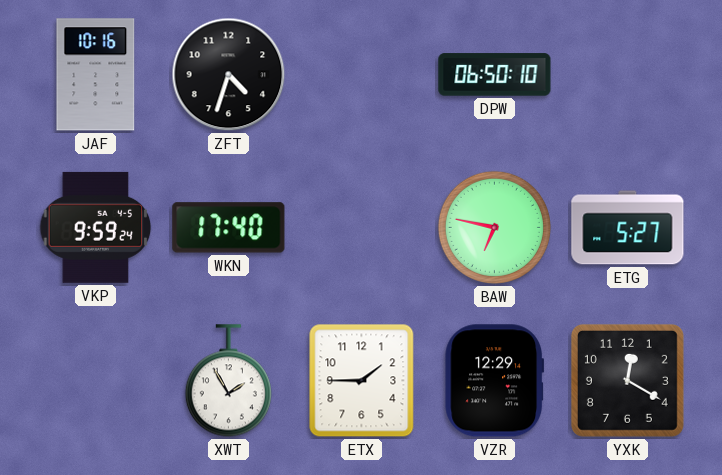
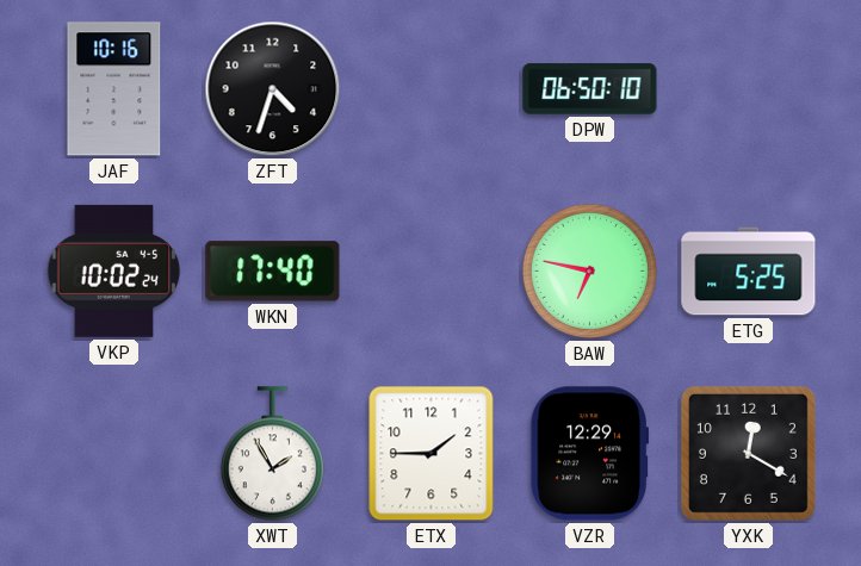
VKP: 9:59 -> 10:02 (114, 270)
ETG: 5:27 -> 5:25 (749, 272)
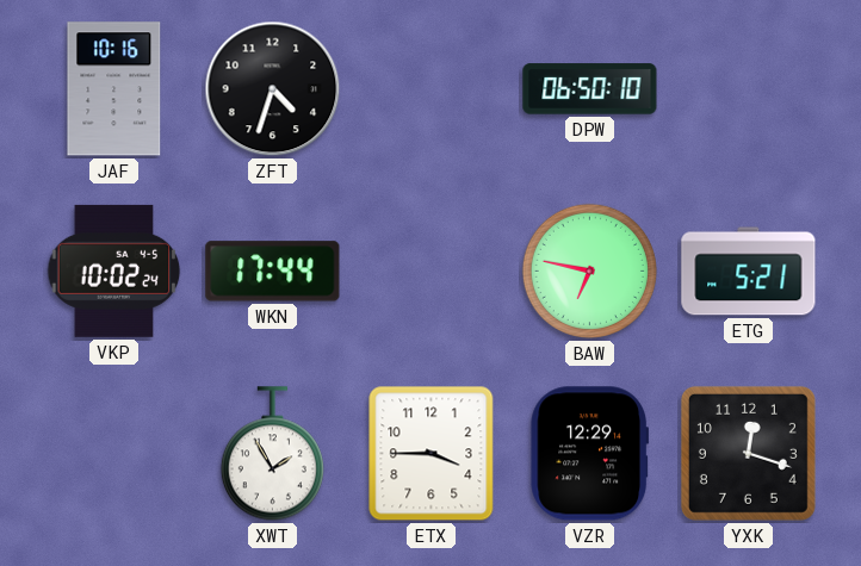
WKN: 17:40 -> 17:44 (273, 272)
ETG: 5:25 -> 5:21 (749, 272)
ETX: 1:45 -> 3:45 (432, 454)
YXK: 12:20 -> 12:18 (748, 453)
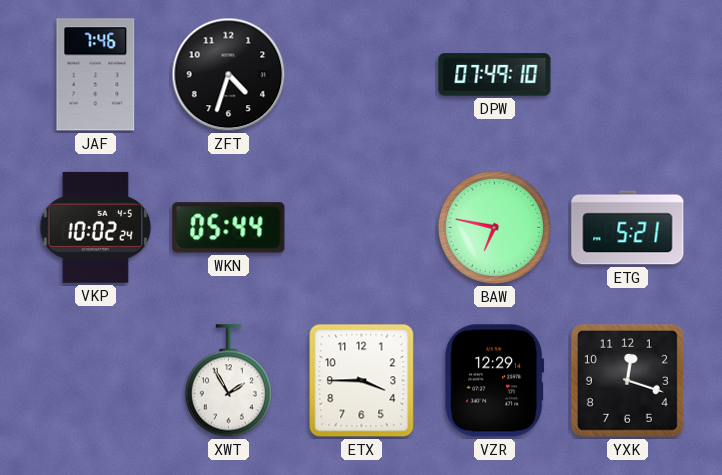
JAF: 10:16 -> 7:46 (96, 75)
DPW: 06:50 -> 07:49 (495, 75)
WKN: 17:44 -> 05:44 (229, 228)
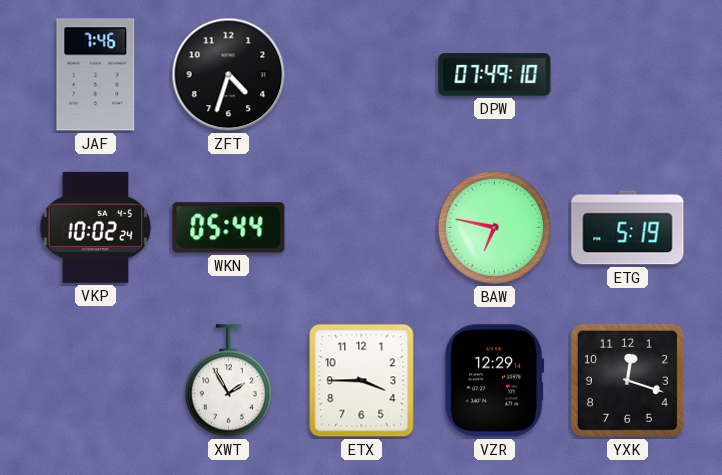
ETG: 5:21 -> 5:19 (628, 228)
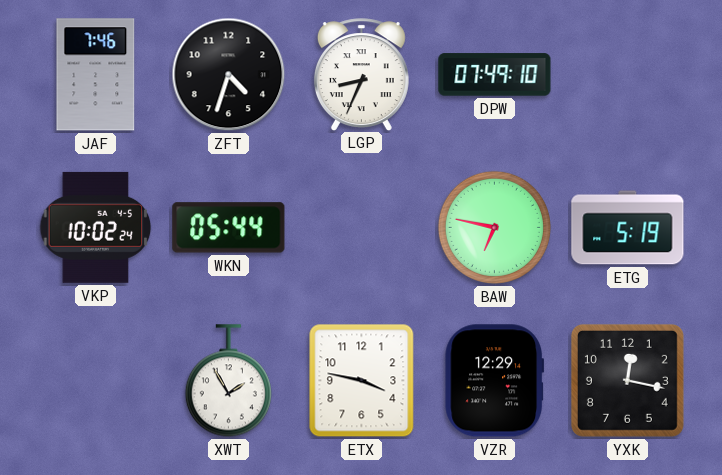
LGP: none -> 8:34 (361, 74)
ETX: 3:45 -> 3:47 (362, 381)
YXK: 12:18 -> 12:17 (627, 380)
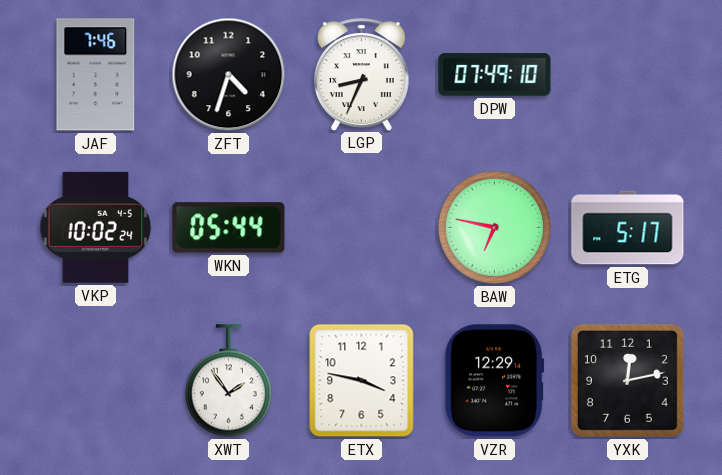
ETG: 5:19 -> 5:17 (628, 228)
XWT: 1:55 -> 1:54 (228, 381)
YXK: 12:17 -> 12:13 (627, 380)
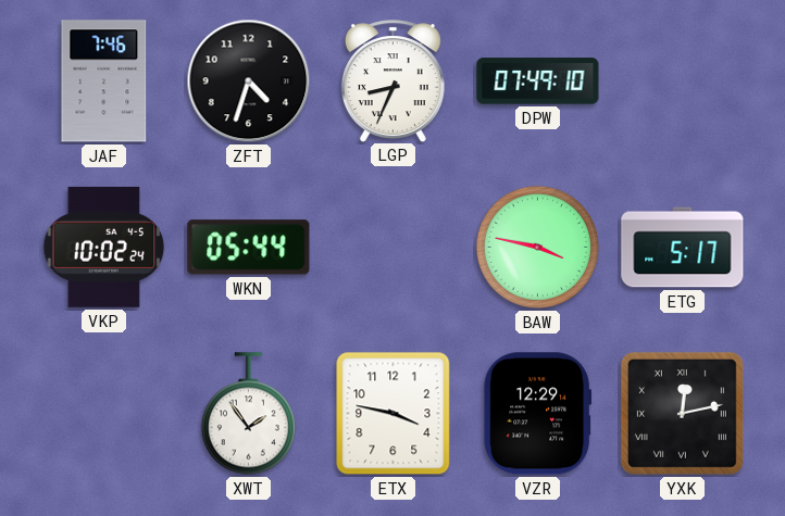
BAW: 6:47 -> 3:47 (537, 247)
YXK numerals: Arabic -> Roman (682, 413)
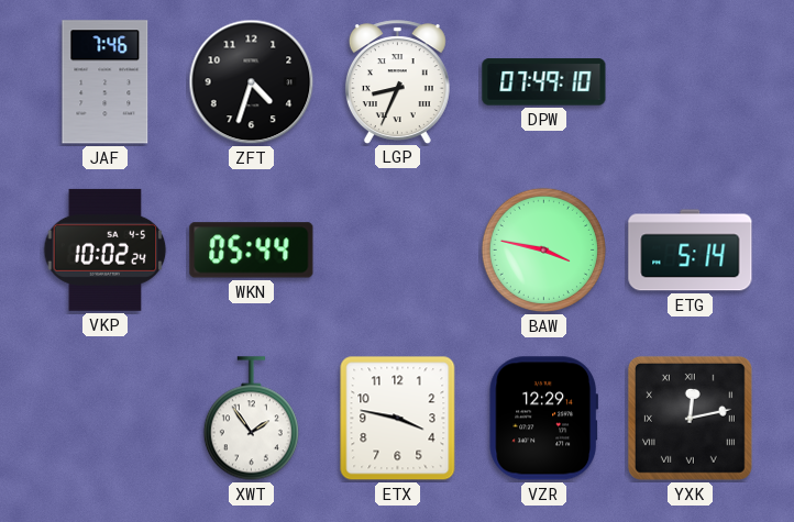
ETG: 5:17 -> 5:14 (691, 251)
